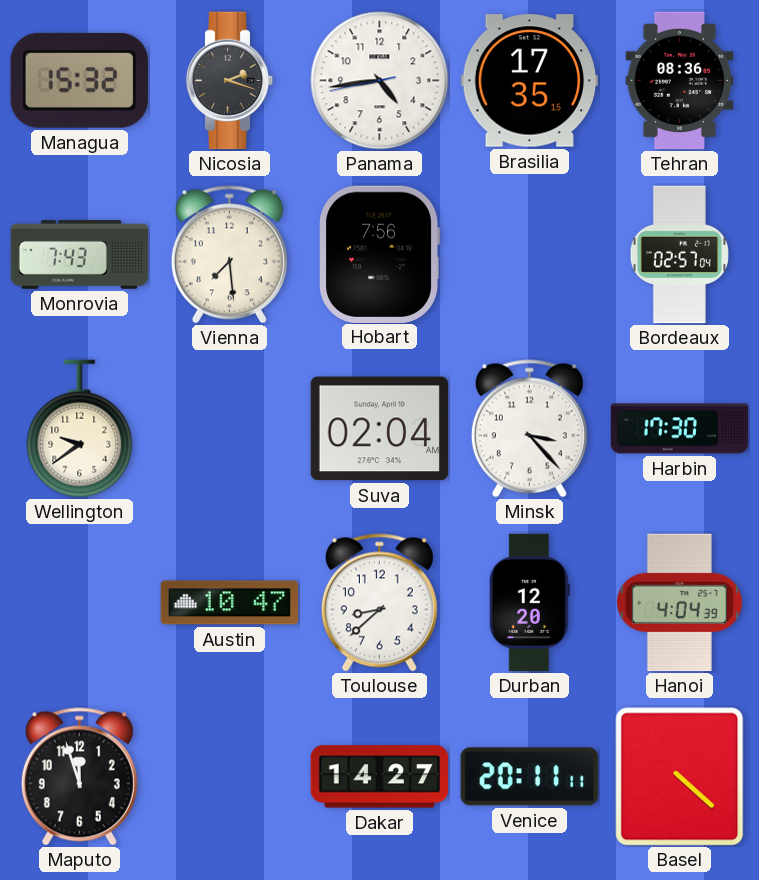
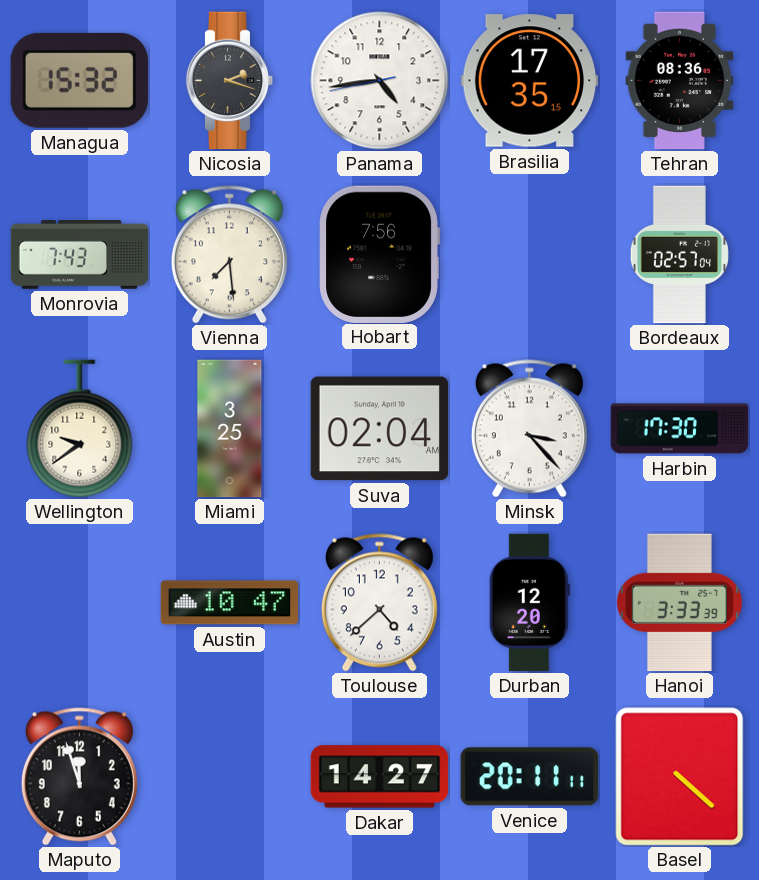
Miami: none -> 3:25 (230, 429)
Toulouse: 8:38 -> 4:38 (379, 603)
Hanoi: 4:04 -> 3:33 (679, 603)
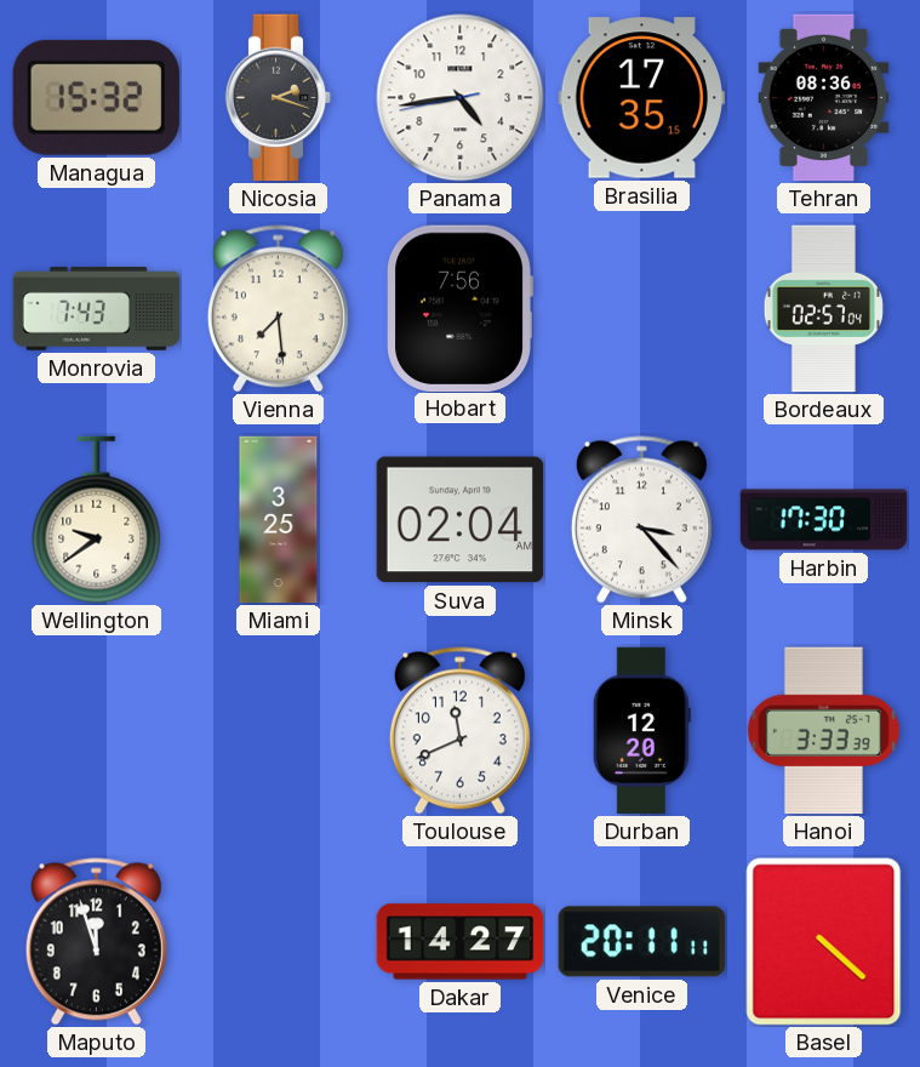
Austin: 10:47 -> none (230, 603)
Toulouse: 4:38 -> 11:41 (459, 731)
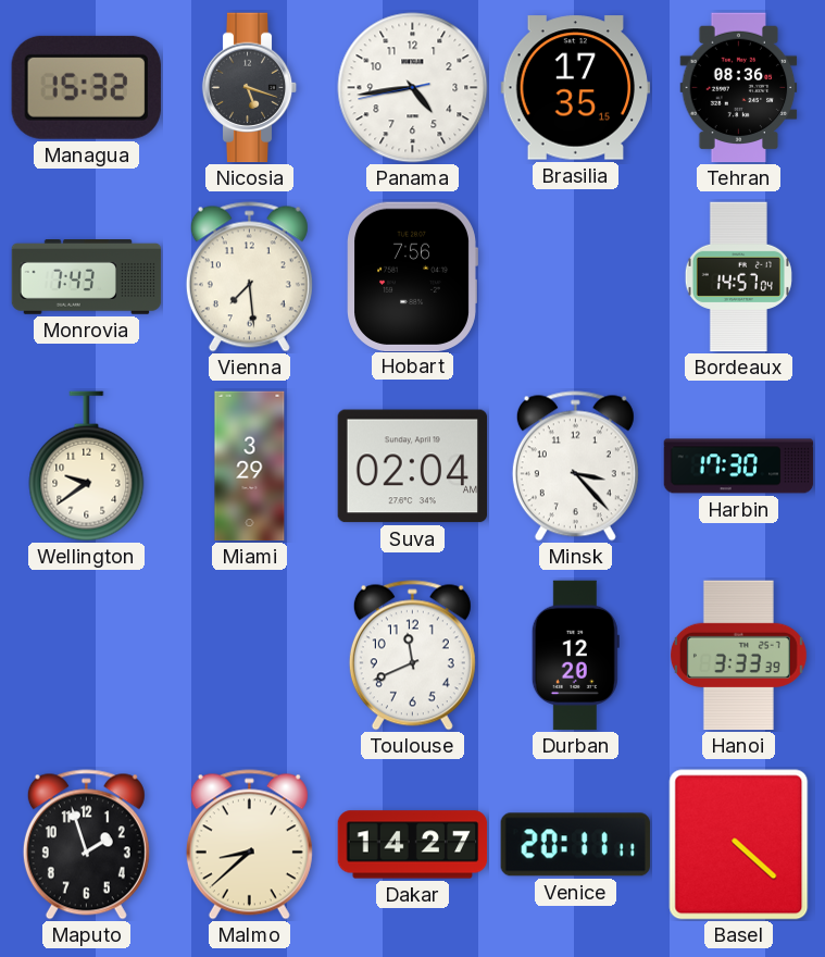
Nicosia: 2:18 -> 5:18 (250, 88)
Bordeaux: 02:57 -> 14:57 (738, 277)
Miami: 3:25 -> 3:29 (250, 467)
Maputo: 11:57 -> 1:57 (86, 845)
Malmo: none -> 8:38 (249, 845)
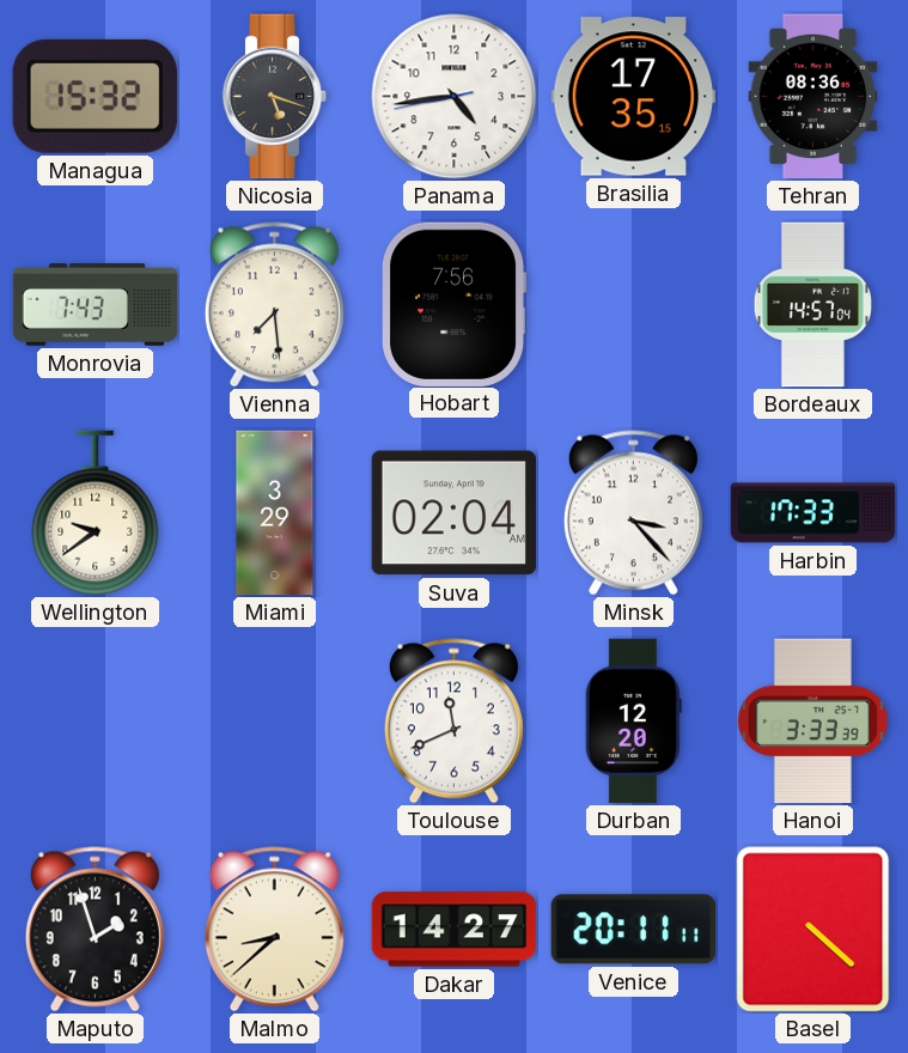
Harbin: 17:30 -> 17:33 (813, 513)
